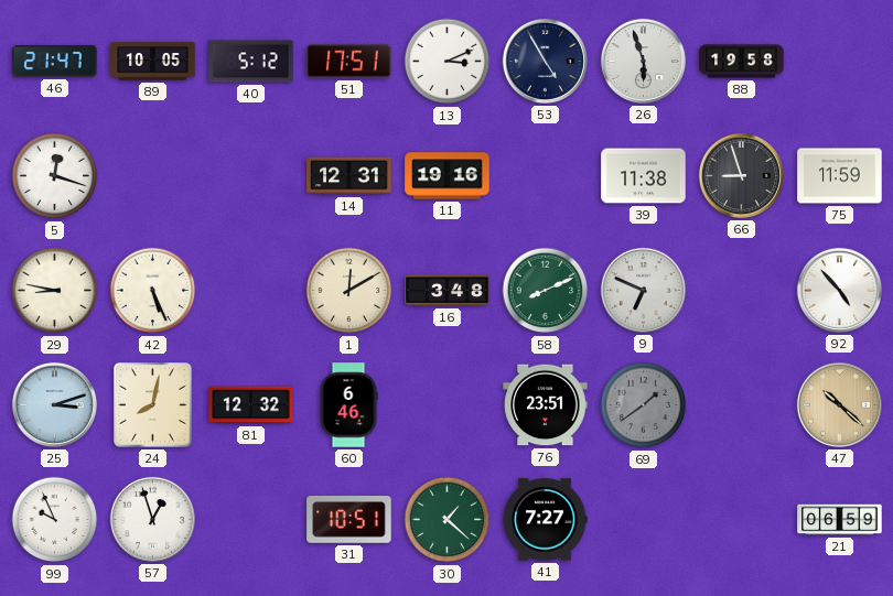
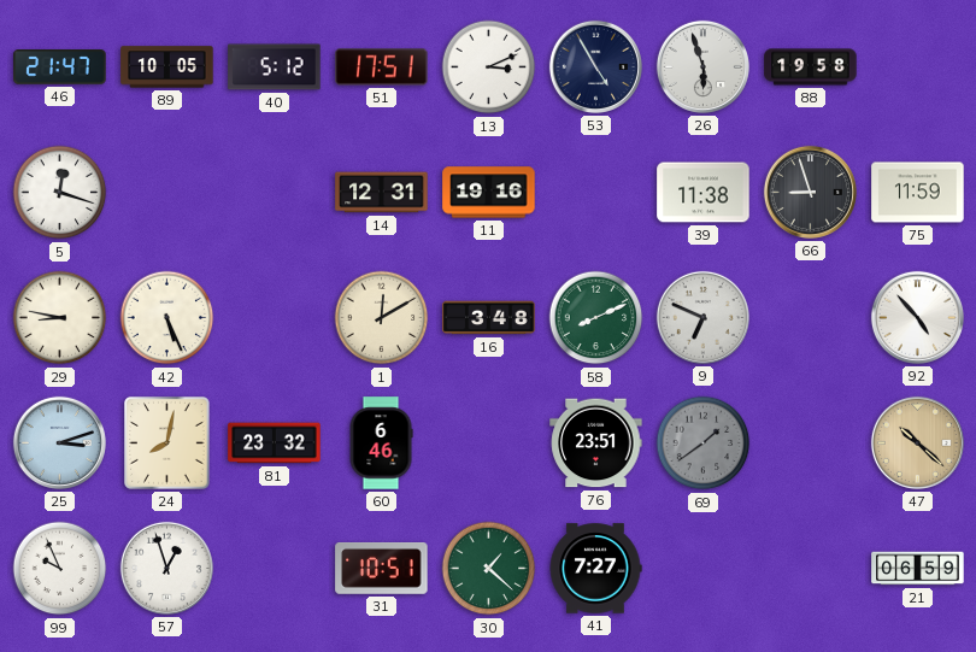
81: 12:32 -> 23:32 (275, 444)
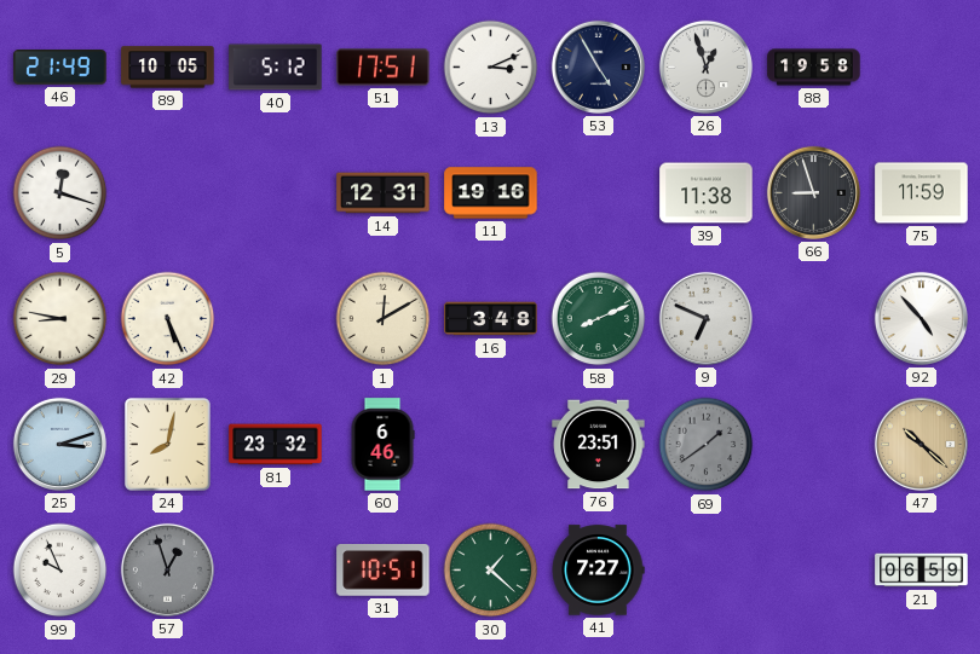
46: 21:47 -> 21:49 (60, 68)
26: 5:57 -> 12:57 (705, 66)
57 dial: white -> grey (167, 569)
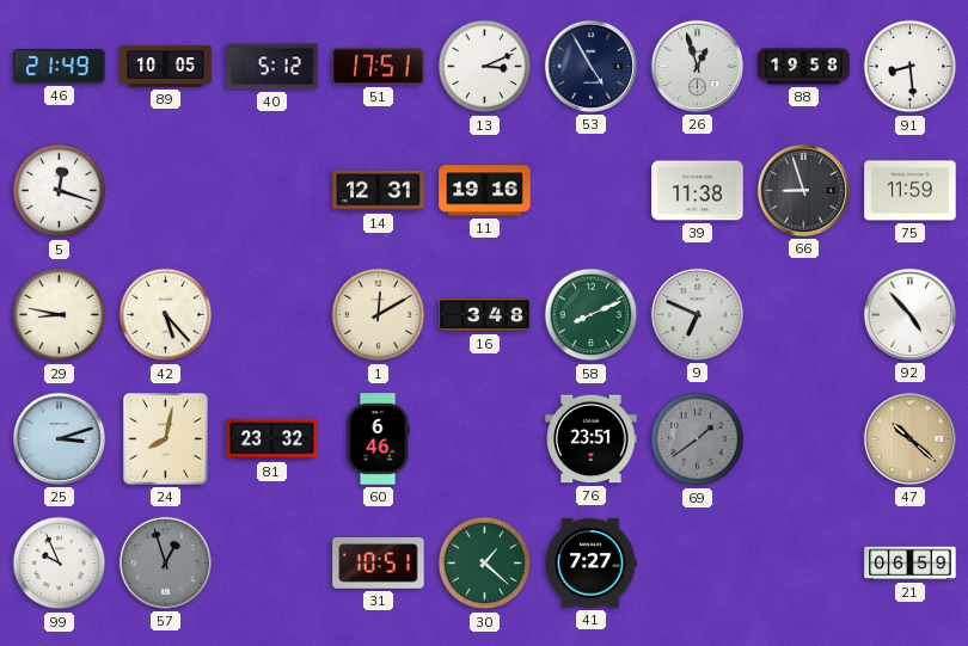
91: none -> 8:29 (911, 67)
42: 5:26 -> 5:23 (166, 315)
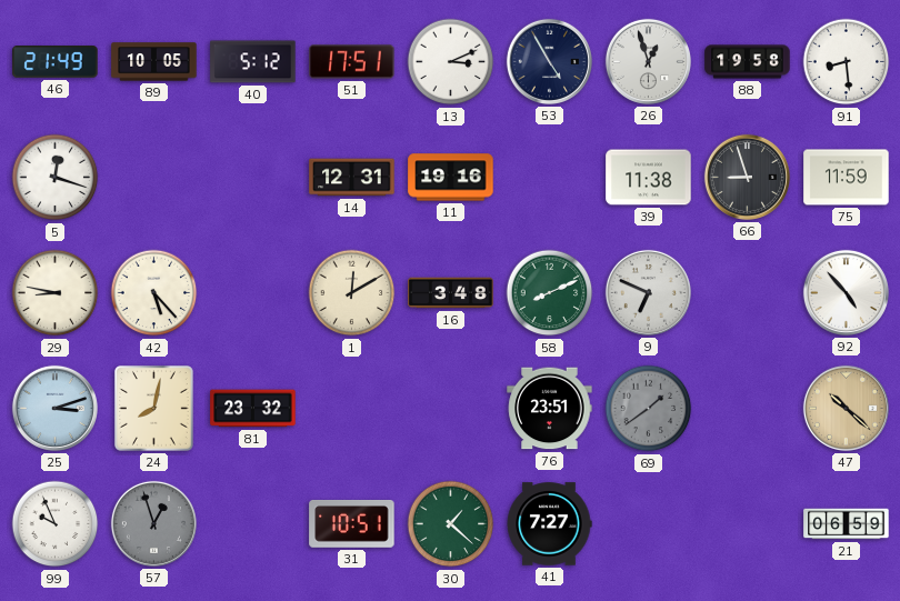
60: 6:46 -> none (378, 439)
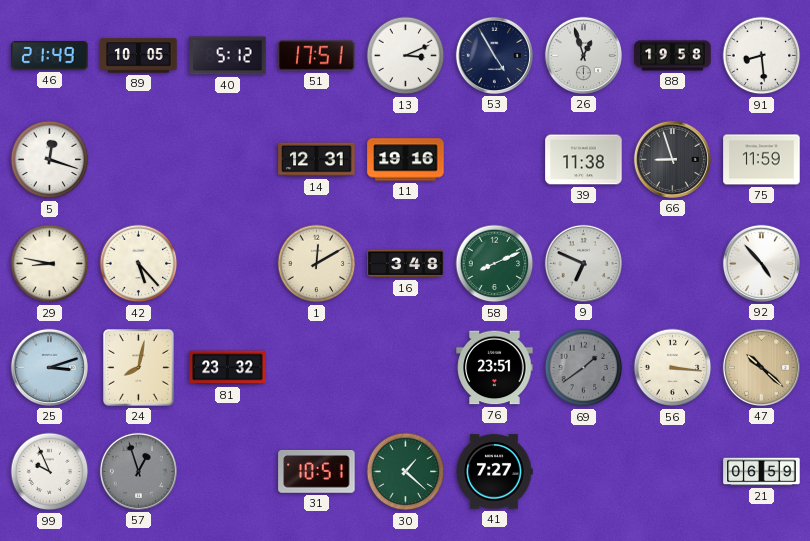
56: none -> 3:16 (673, 368)
